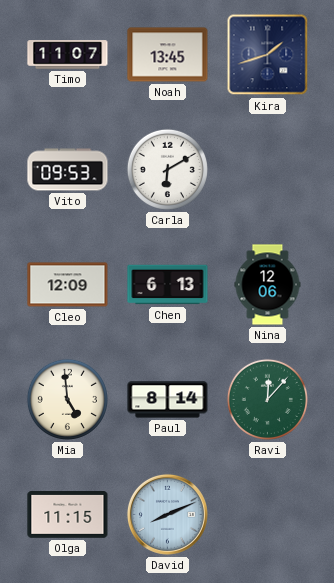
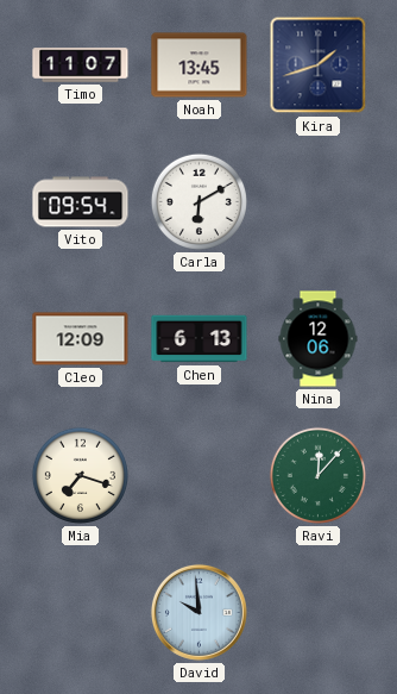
Vito: 09:53 -> 09:54 (81, 202)
Mia: 4:59 -> 7:18 (80, 475)
Paul: 8:14 -> none (168, 400)
Olga: 11:15 -> none (68, 515)
David: 8:11 -> 9:59 (198, 612)
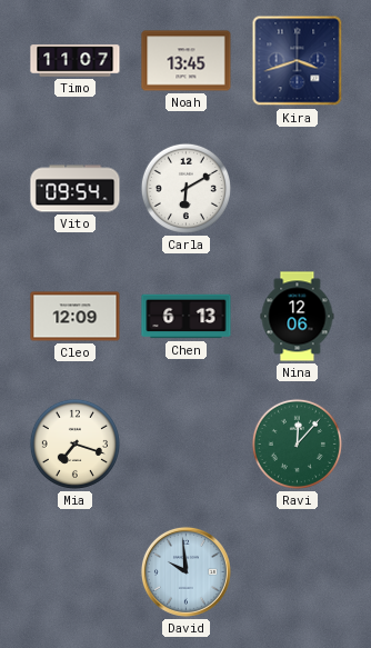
Kira: 1:42 -> 3:42 (298, 61)
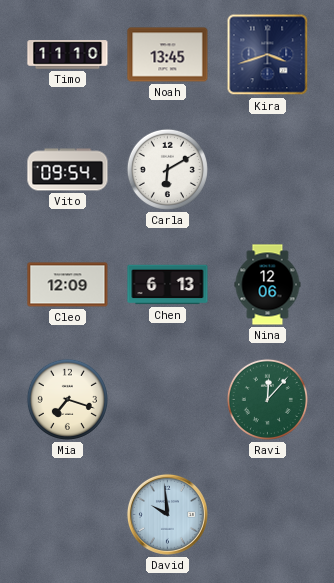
Timo: 11:07 -> 11:10 (68, 55)
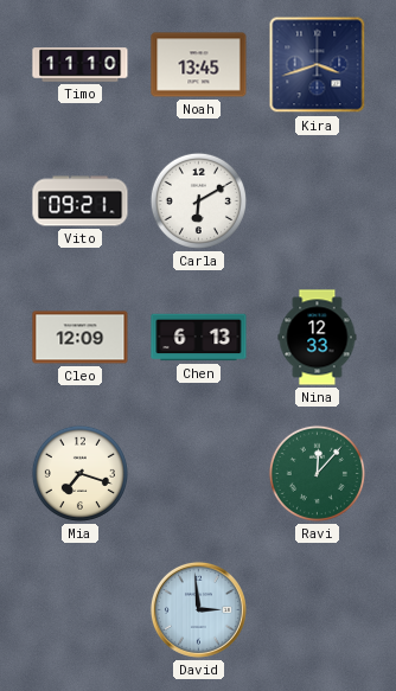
Vito: 09:54 -> 09:21 (81, 201)
Nina: 12:06 -> 12:33 (318, 338)
David: 9:59 -> 2:59 (198, 609)
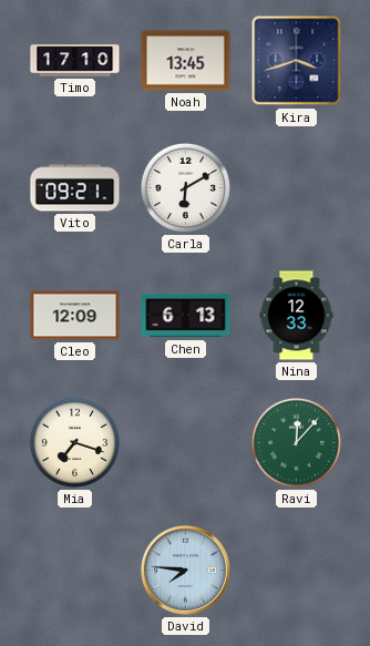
Timo: 11:10 -> 17:10 (75, 61)
David: 2:59 -> 7:46 (185, 570)
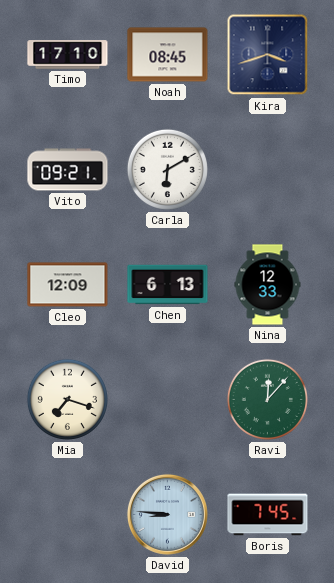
Noah: 13:45 -> 08:45 (168, 55)
David: 7:46 -> 8:46 (167, 514)
Boris: none -> 7:45 (268, 515)
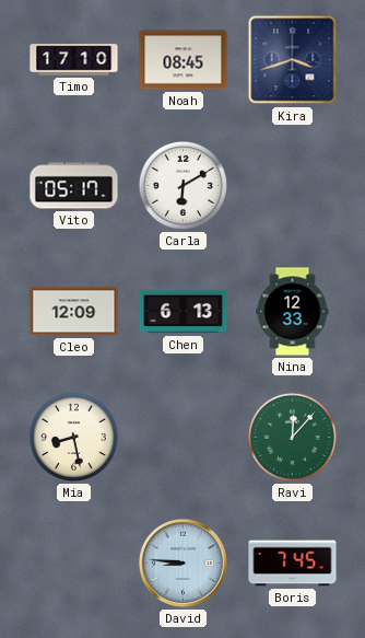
Vito: 09:21 -> 05:17 (74, 186)
Mia: 7:18 -> 8:28 (73, 437)
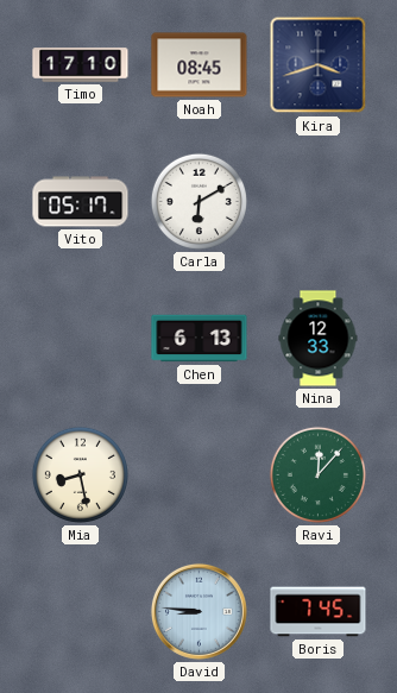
Cleo: 12:09 -> none (74, 312)
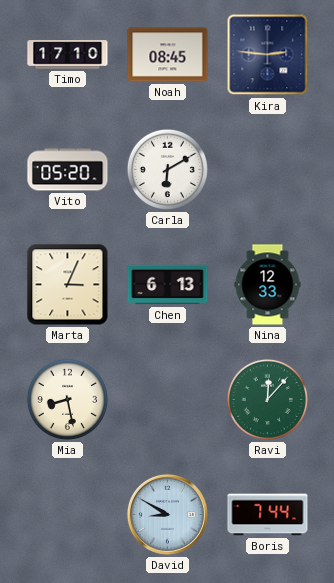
Kira: 3:42 -> 2:46 (268, 55)
Vito: 05:17 -> 05:20 (68, 170)
Marta: none -> 3:04 (68, 285)
David: 8:46 -> 8:50 (167, 514)
Boris: 7:45 -> 7:44 (268, 515)
